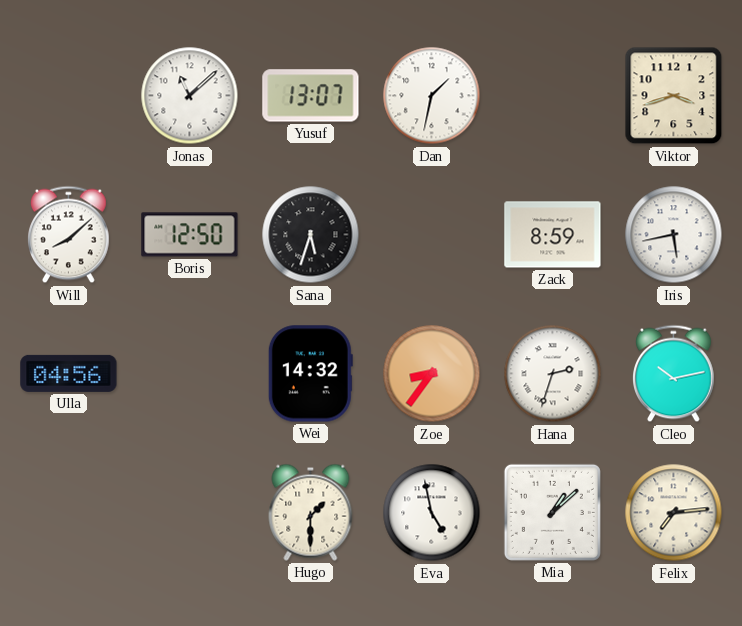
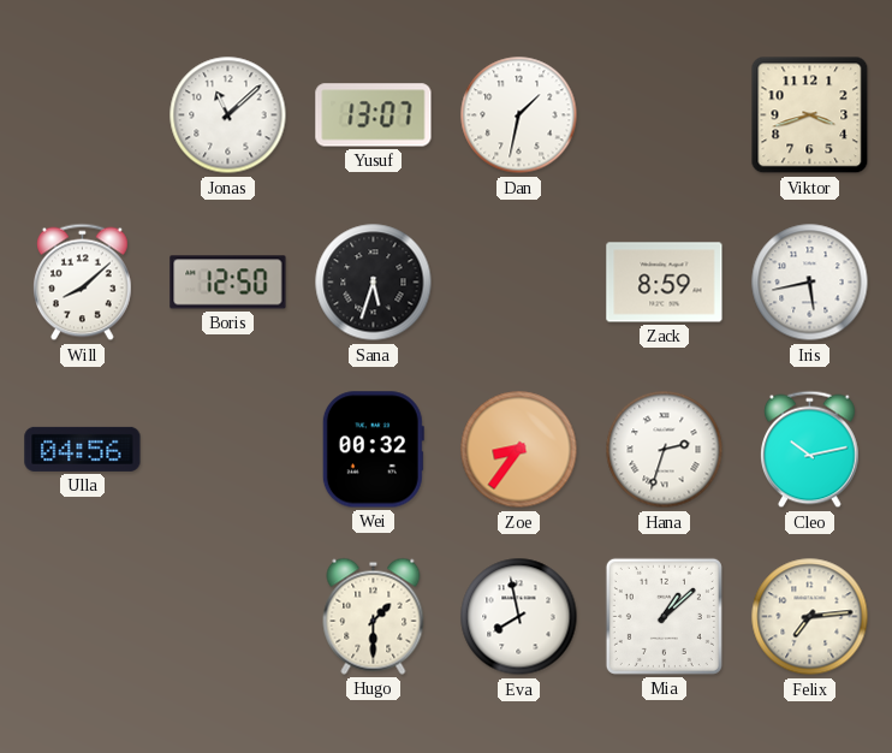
Wei: 14:32 -> 00:32 (373, 450)
Eva: 4:58 -> 7:58 (519, 617)
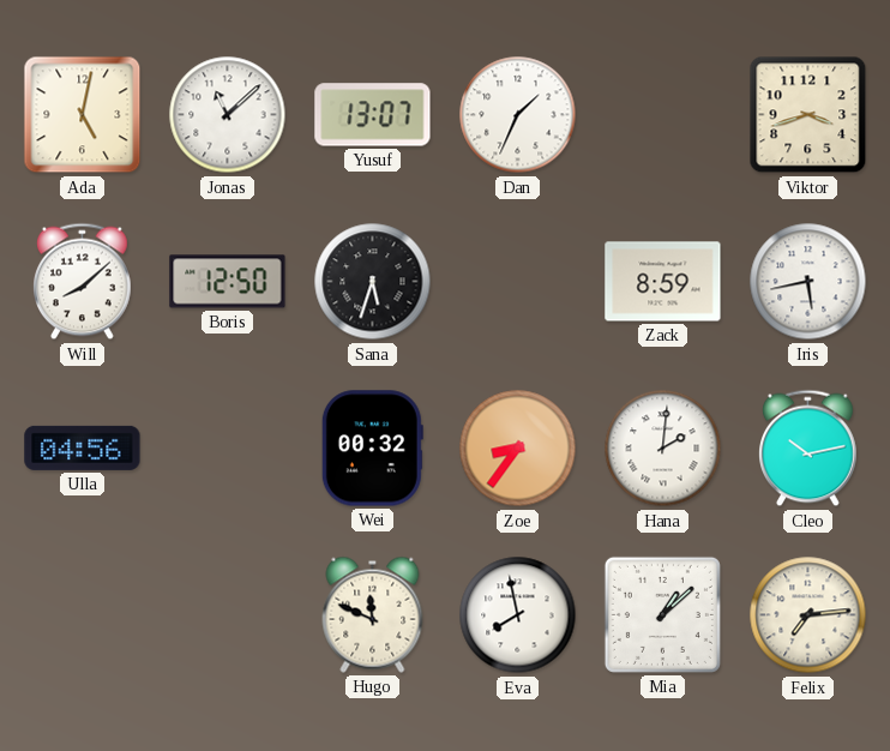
Ada: none -> 5:02 (83, 115)
Dan: 1:32 -> 1:34 (518, 115)
Hana: 2:33 -> 2:01 (663, 449)
Hugo: 1:30 -> 11:49 (373, 614)
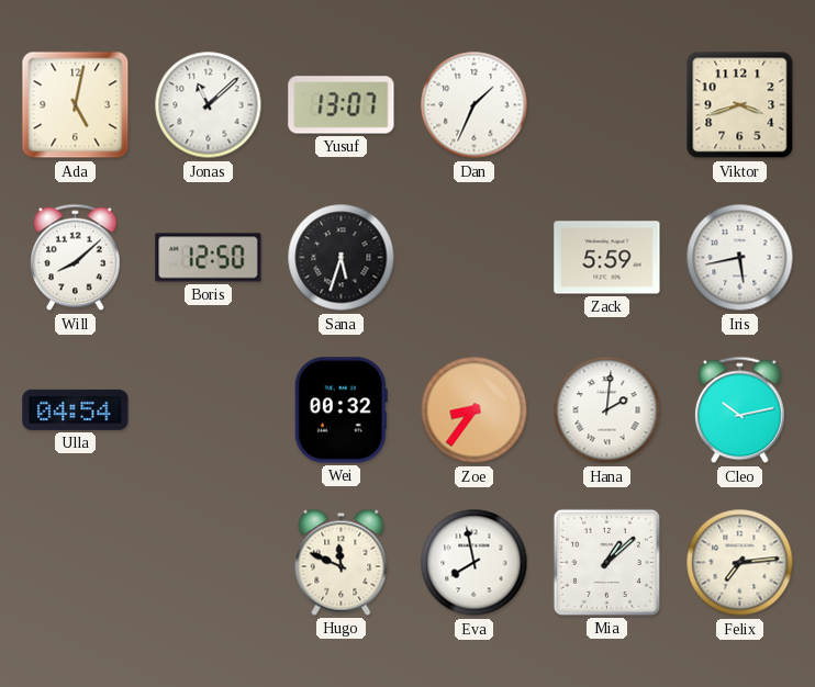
Zack: 8:59 -> 5:59 (607, 258)
Ulla: 04:56 -> 04:54 (76, 409)
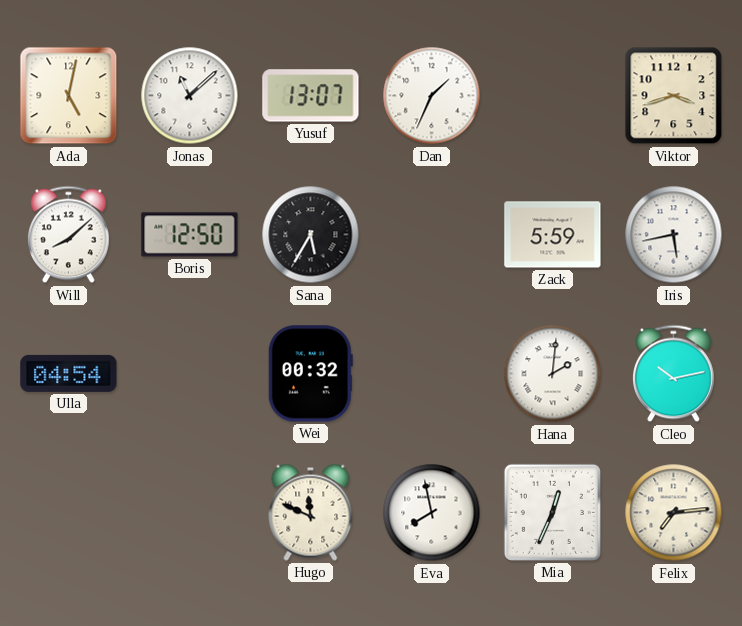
Sana: 5:33 -> 5:35 (311, 235)
Zoe: 8:36 -> none (475, 410)
Mia: 1:08 -> 12:34 (552, 512)
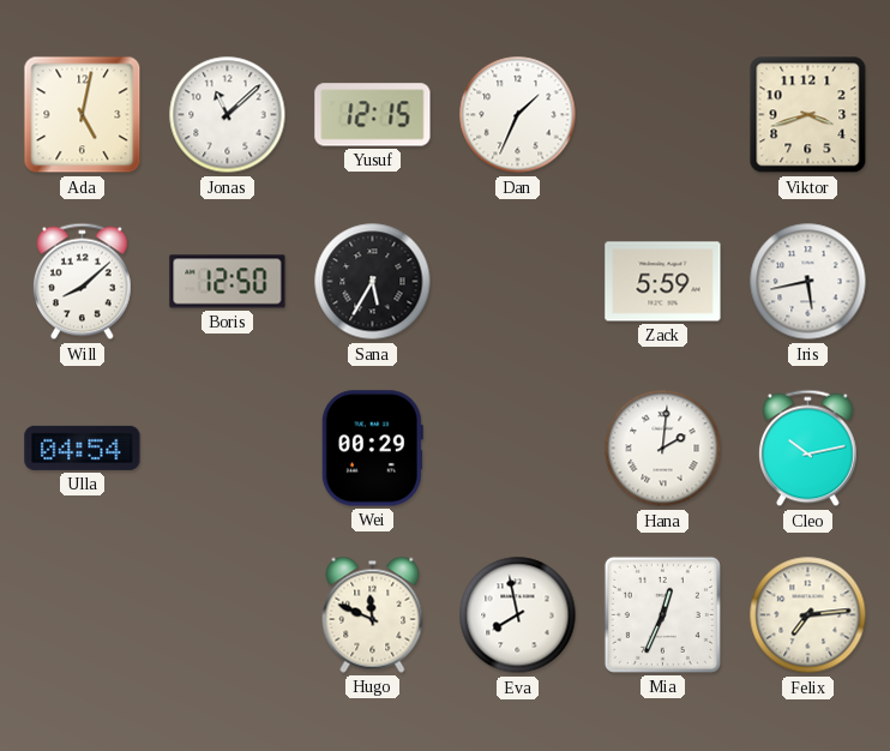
Yusuf: 13:07 -> 12:15 (373, 115)
Wei: 00:32 -> 00:29 (372, 449)
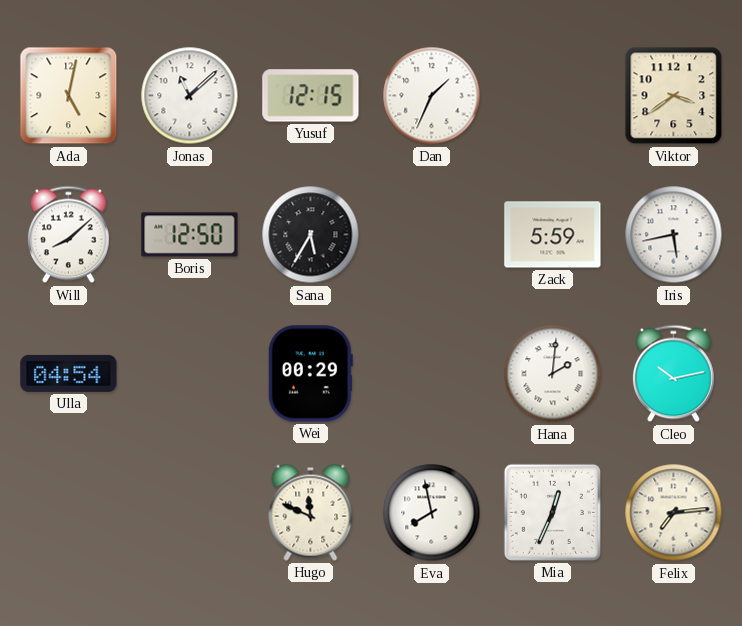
Viktor: 3:42 -> 3:39 (674, 96)
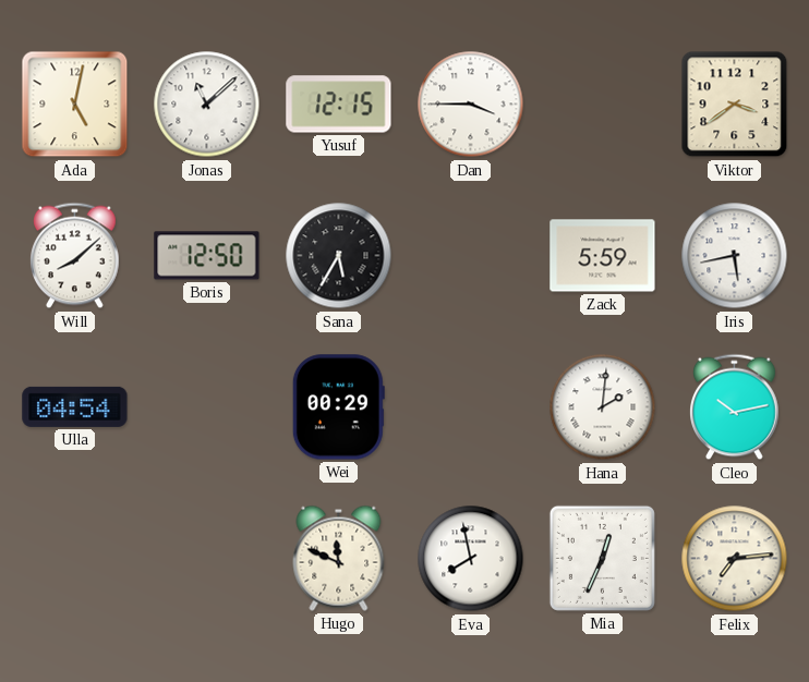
Dan: 1:34 -> 3:45 (471, 105)
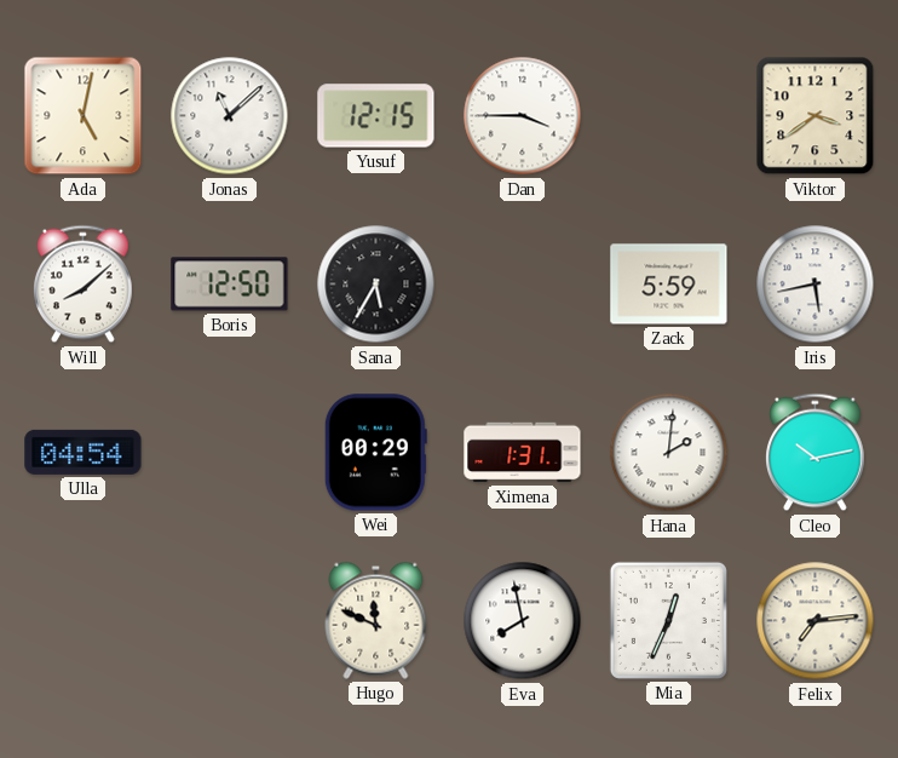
Ximena: none -> 1:31 (523, 453)
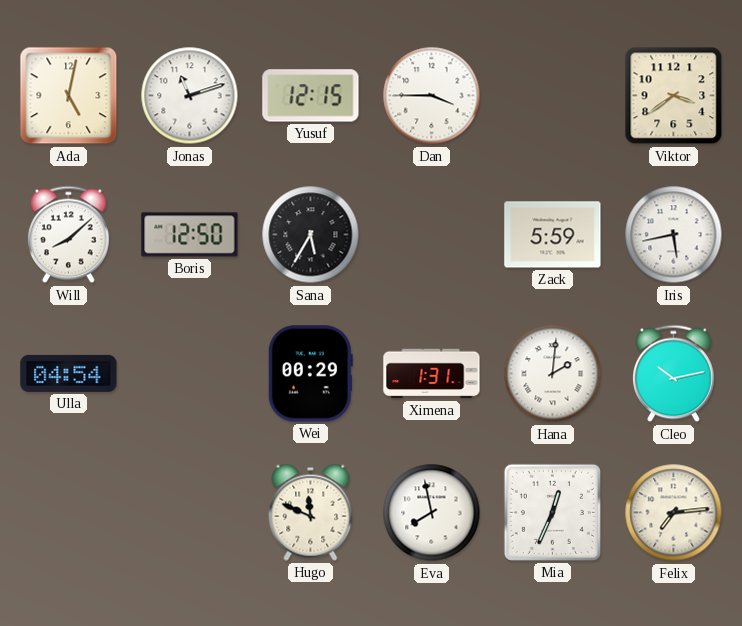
Jonas: 11:08 -> 11:12 (190, 96)
